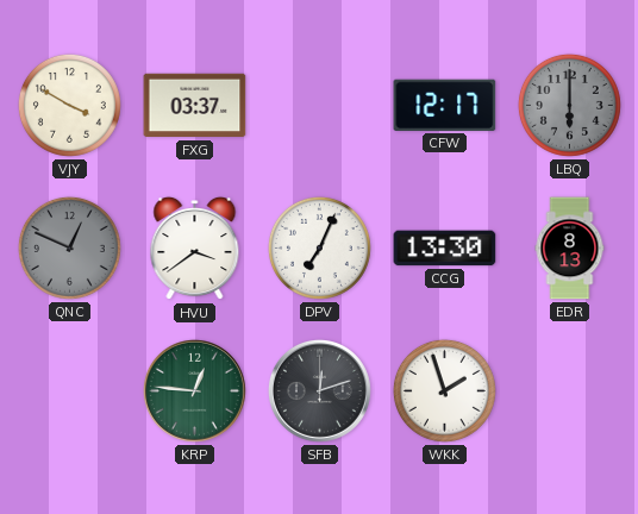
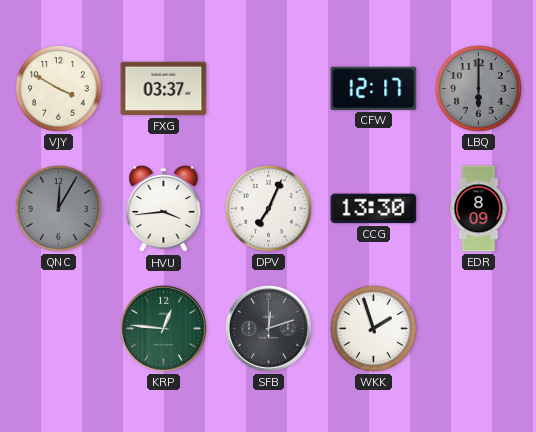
QNC: 12:49 -> 12:05 (58, 208)
HVU: 3:39 -> 3:44 (164, 209)
EDR: 8:13 -> 8:09 (479, 209)
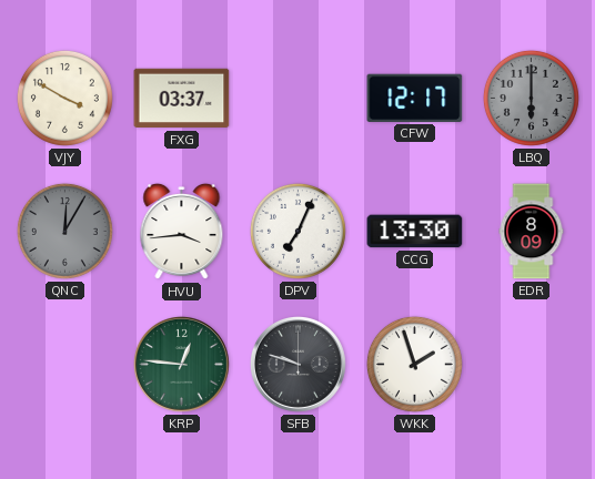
SFB: 12:12 -> 9:48 (297, 364)
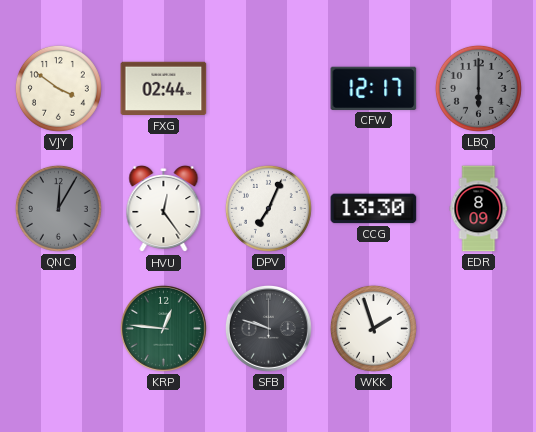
VJY: 3:50 -> 3:51 (58, 88)
FXG: 03:37 -> 02:44 (164, 89)
HVU: 3:44 -> 12:24 (164, 209)
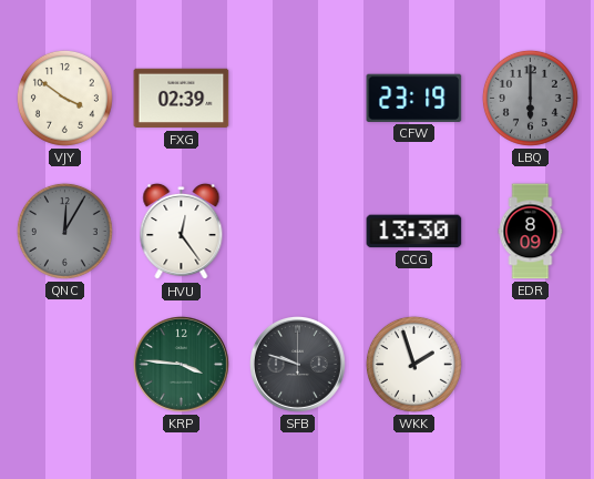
FXG: 02:44 -> 02:39 (182, 99)
CFW: 12:17 -> 23:19 (414, 98)
DPV: 7:04 -> none (268, 208)
KRP: 12:46 -> 3:46 (181, 364)
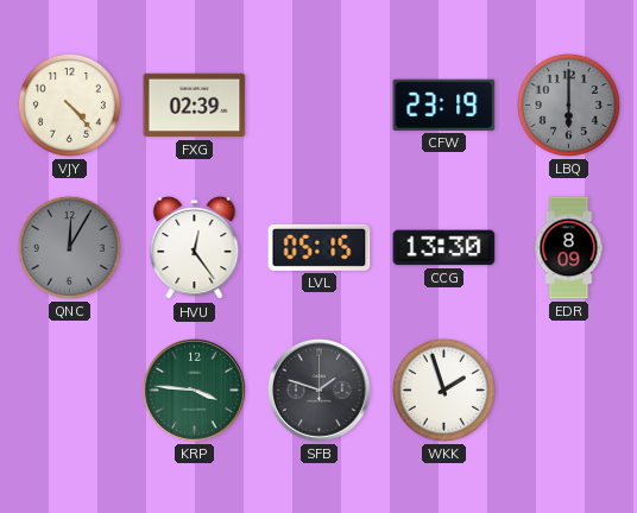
VJY: 3:51 -> 4:23 (69, 104)
LVL: none -> 05:15 (320, 247)
SFB: 9:48 -> 1:48 (318, 389)
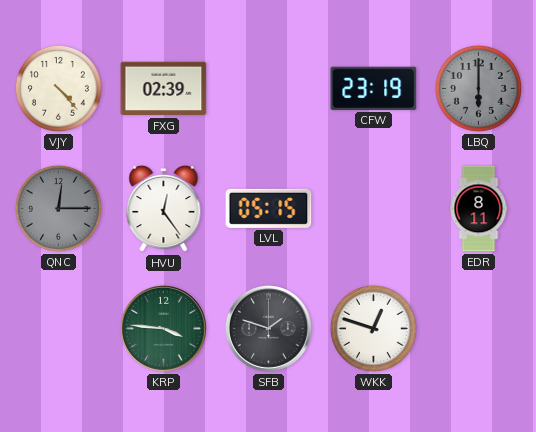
QNC: 12:05 -> 12:15 (58, 208)
CCG: 13:30 -> none (444, 248)
EDR: 8:09 -> 8:11 (479, 209)
WKK: 1:57 -> 12:48 (373, 328)
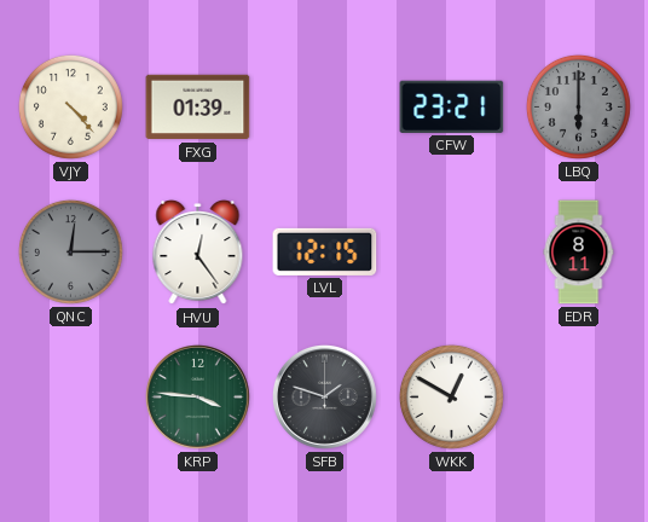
FXG: 02:39 -> 01:39 (198, 108)
CFW: 23:19 -> 23:21 (452, 106)
LVL: 05:15 -> 12:15 (325, 251)
WKK: 12:48 -> 12:50 (451, 396)
